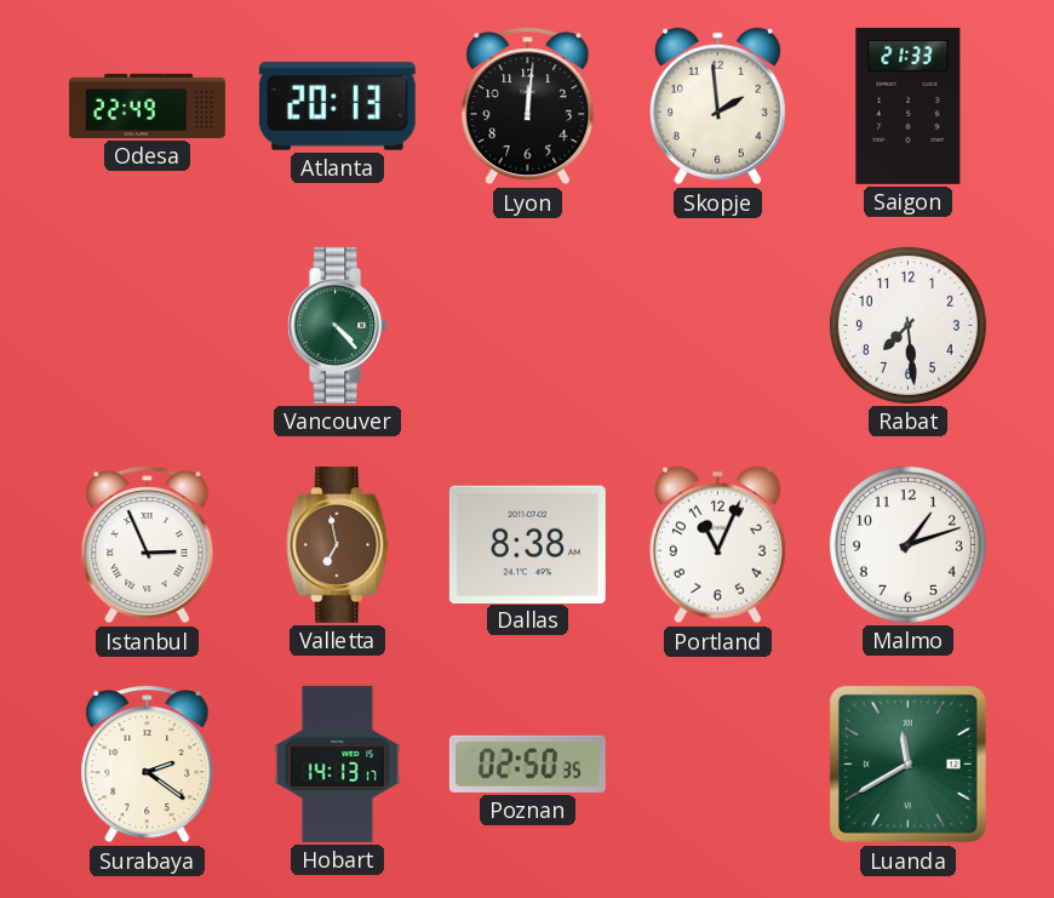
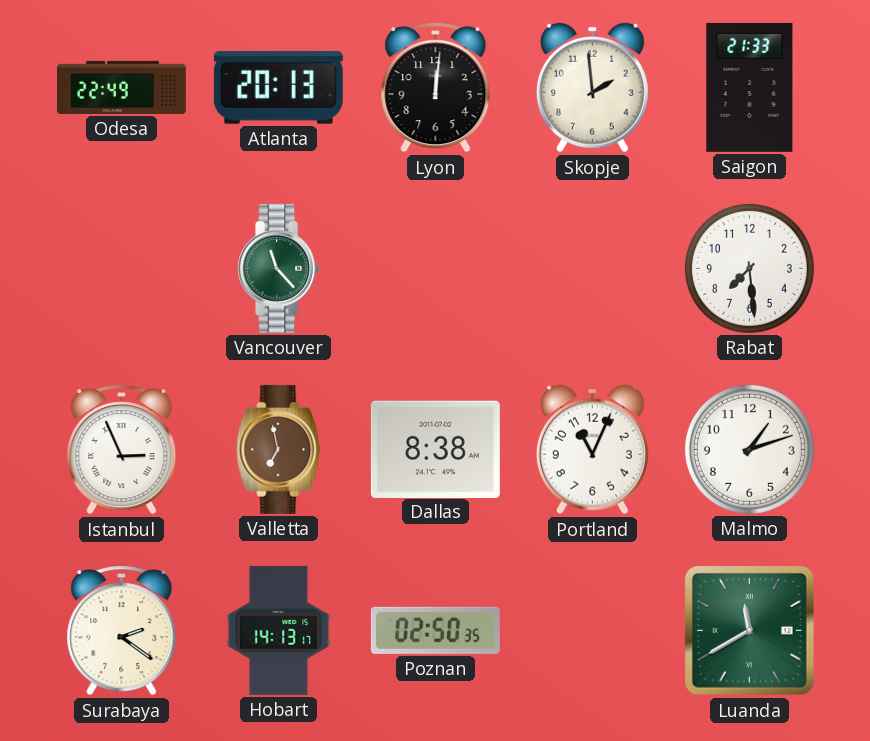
Vancouver: 4:23 -> 11:23 (279, 268)
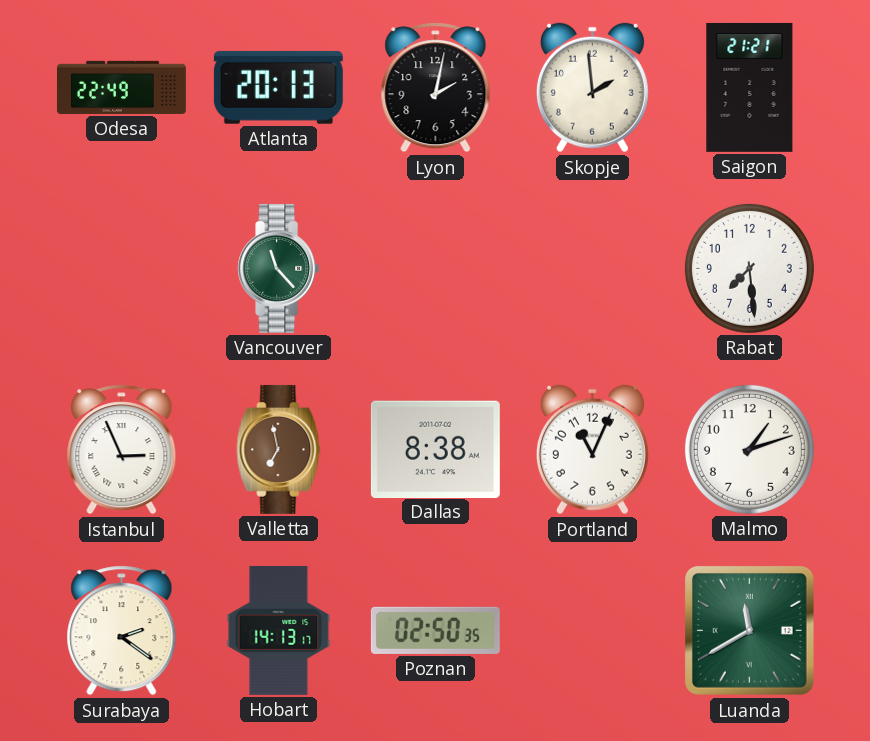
Lyon: 12:01 -> 2:02 (436, 88)
Saigon: 21:33 -> 21:21 (750, 87)
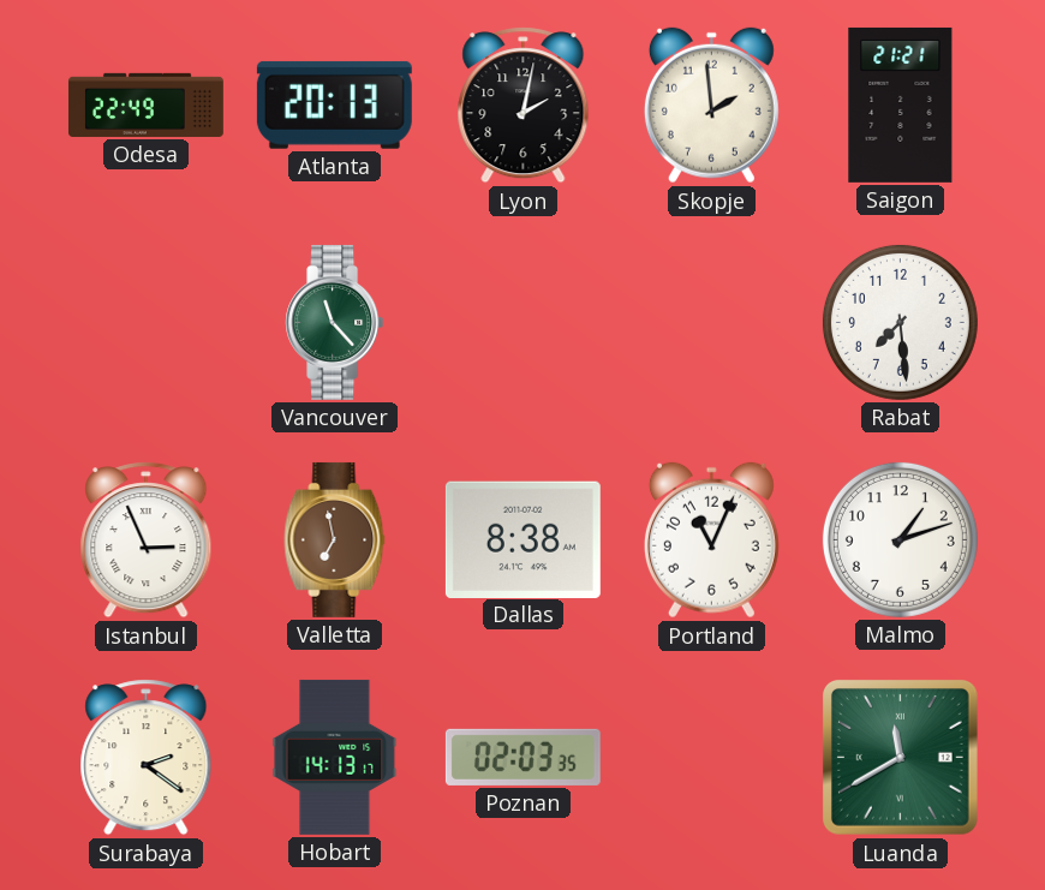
Poznan: 02:50 -> 02:03 (522, 757)
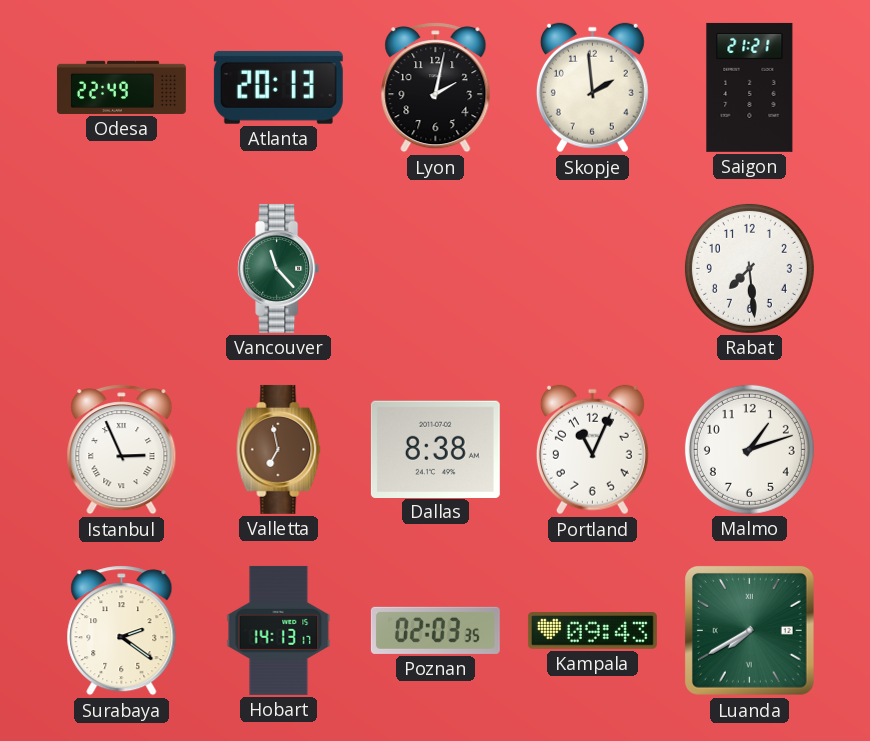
Kampala: none -> 09:43 (592, 631)
Luanda: 11:40 -> 7:40 (750, 631)
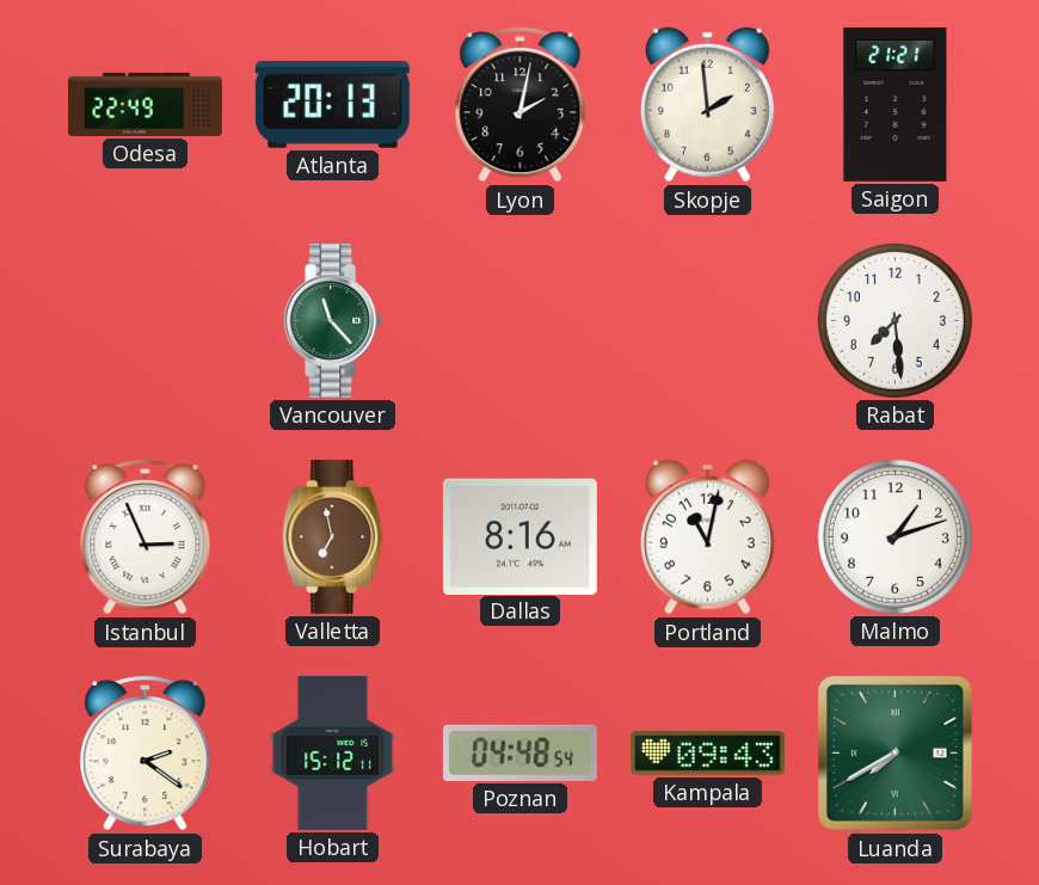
Dallas: 8:38 -> 8:16 (519, 536)
Portland: 11:04 -> 11:02 (707, 537)
Hobart: 14:13 -> 15:12 (333, 752)
Poznan: 02:03 -> 04:48 (519, 752)
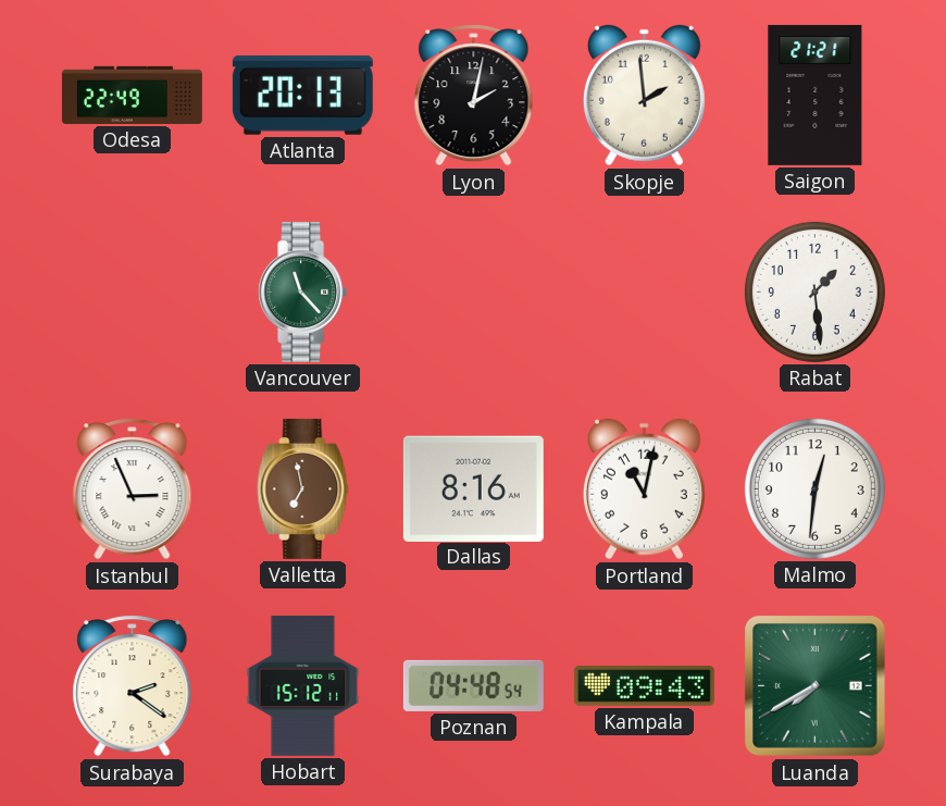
Rabat: 7:29 -> 1:29 (814, 292)
Malmo: 1:12 -> 12:31 (814, 488)
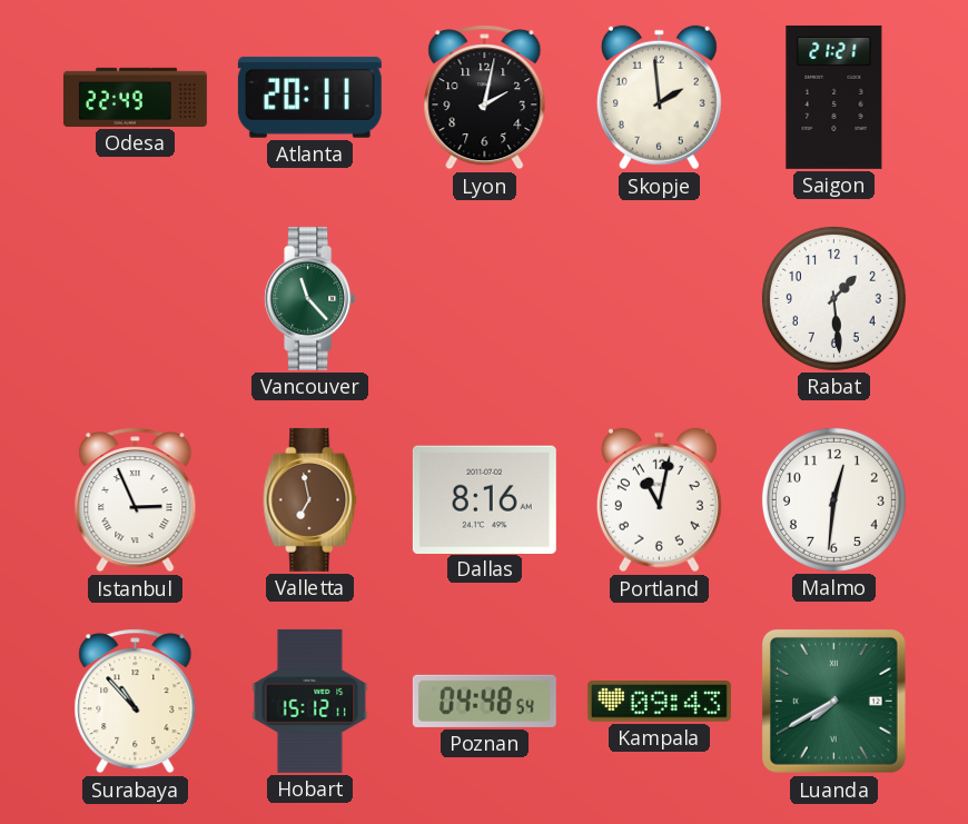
Atlanta: 20:13 -> 20:11 (309, 97)
Surabaya: 2:21 -> 10:53 (136, 702)
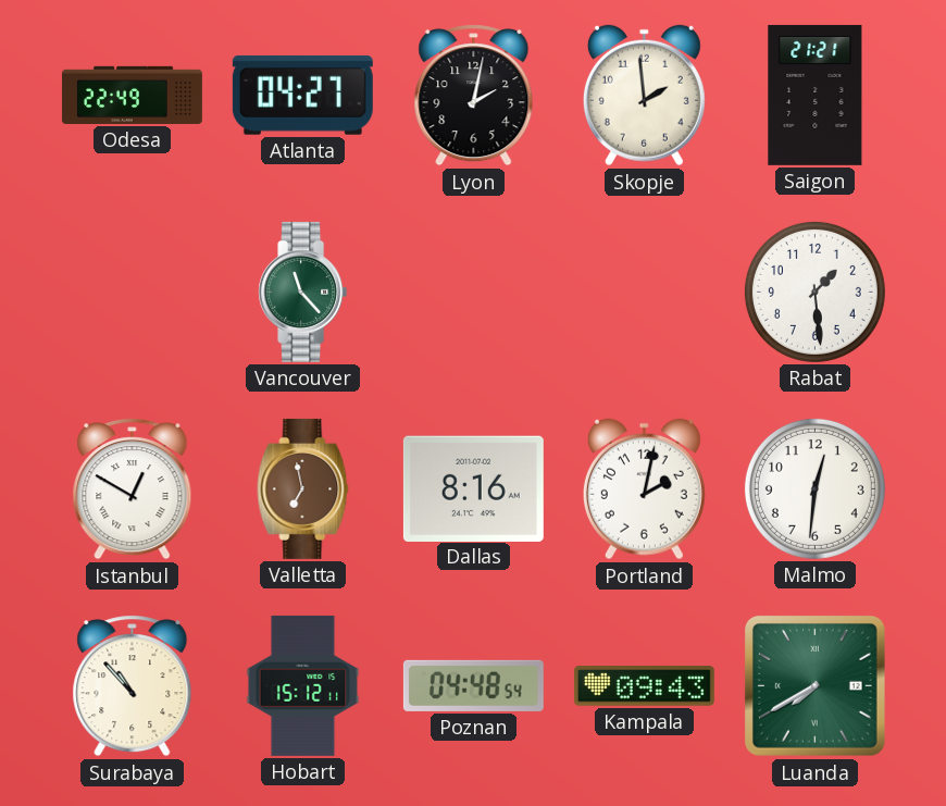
Atlanta: 20:11 -> 04:27 (302, 95)
Istanbul: 2:56 -> 12:50 (133, 489)
Portland: 11:02 -> 2:02 (644, 489)
